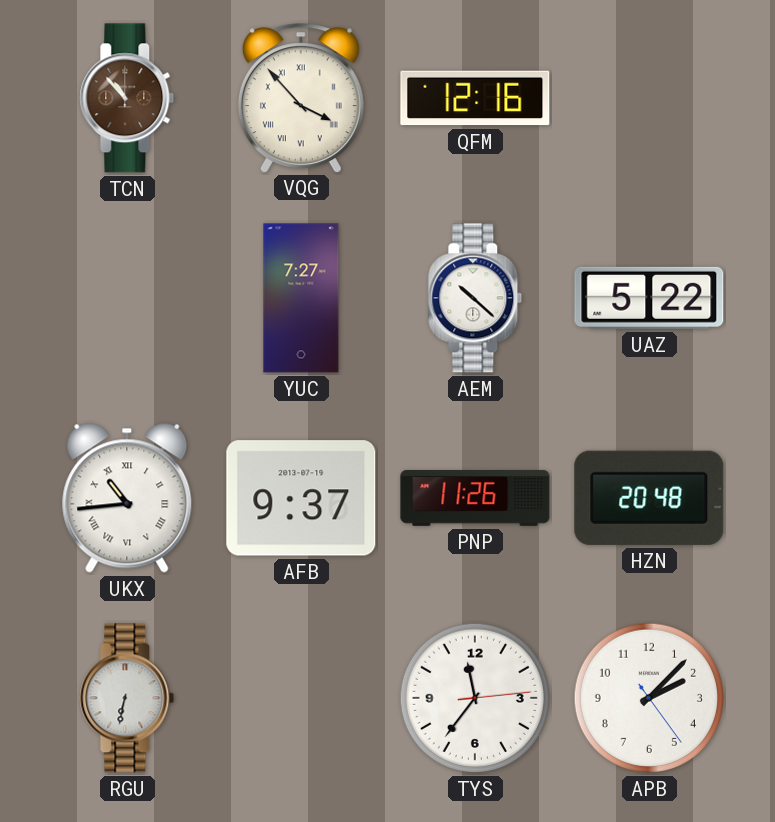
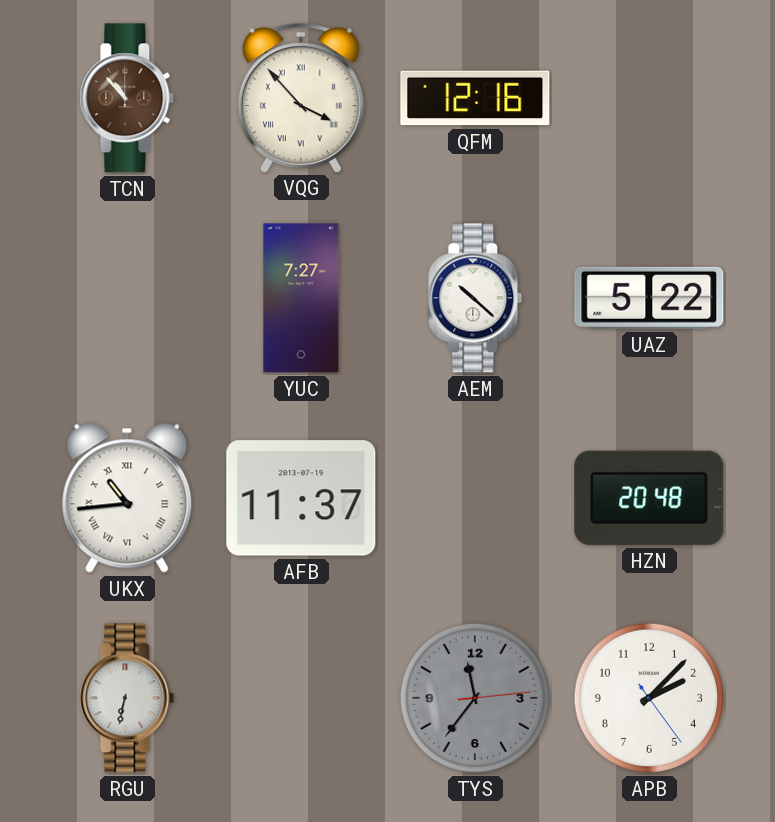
AFB: 9:37 -> 11:37 (301, 498)
PNP: 11:26 -> none (475, 499)
TYS dial: white -> grey (475, 698)
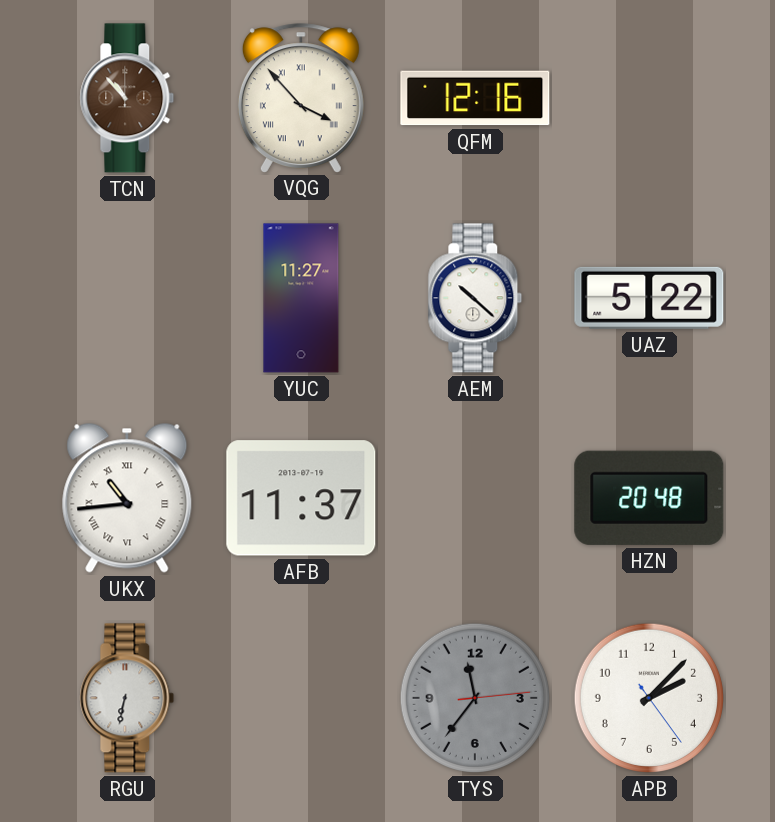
YUC: 7:27 -> 11:27 (301, 298)
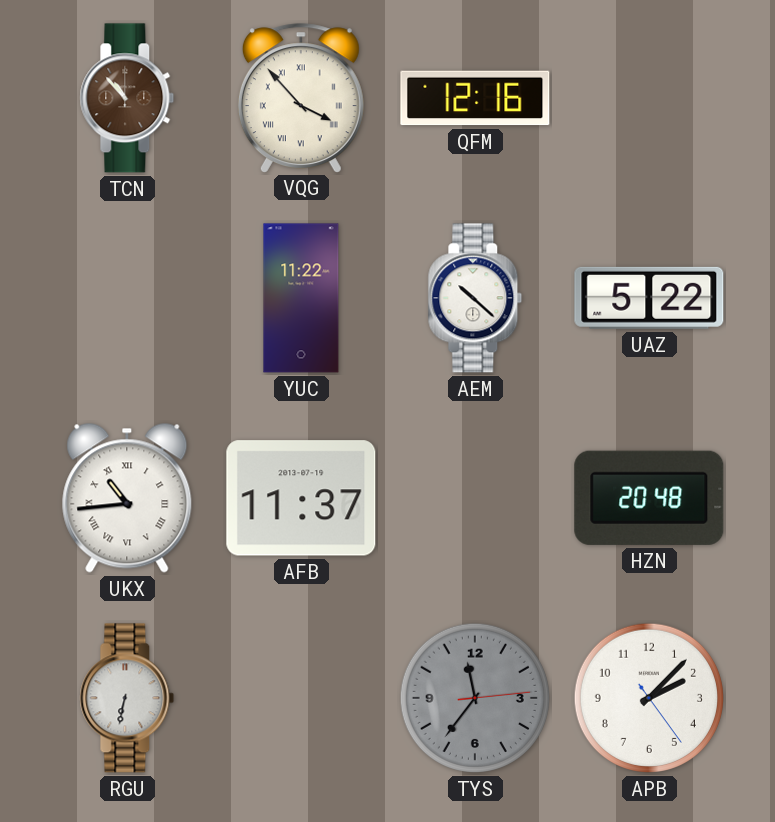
YUC: 11:27 -> 11:22 (301, 298)
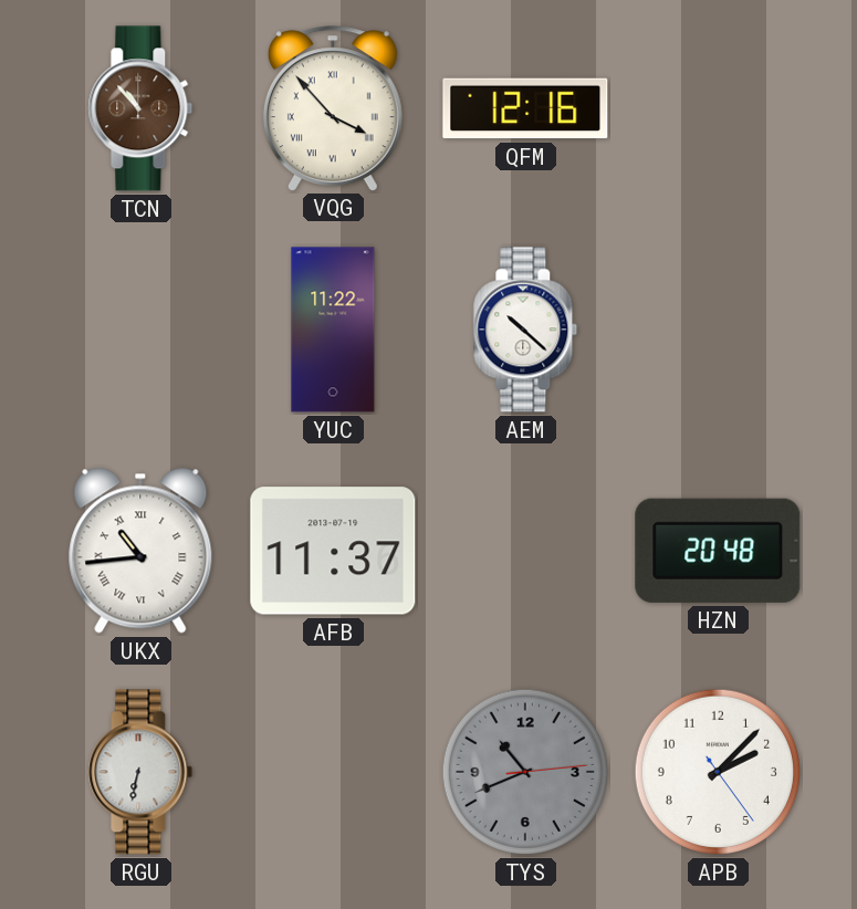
UAZ: 5:22 -> none (649, 298)
TYS: 11:36 -> 10:41 (525, 772)
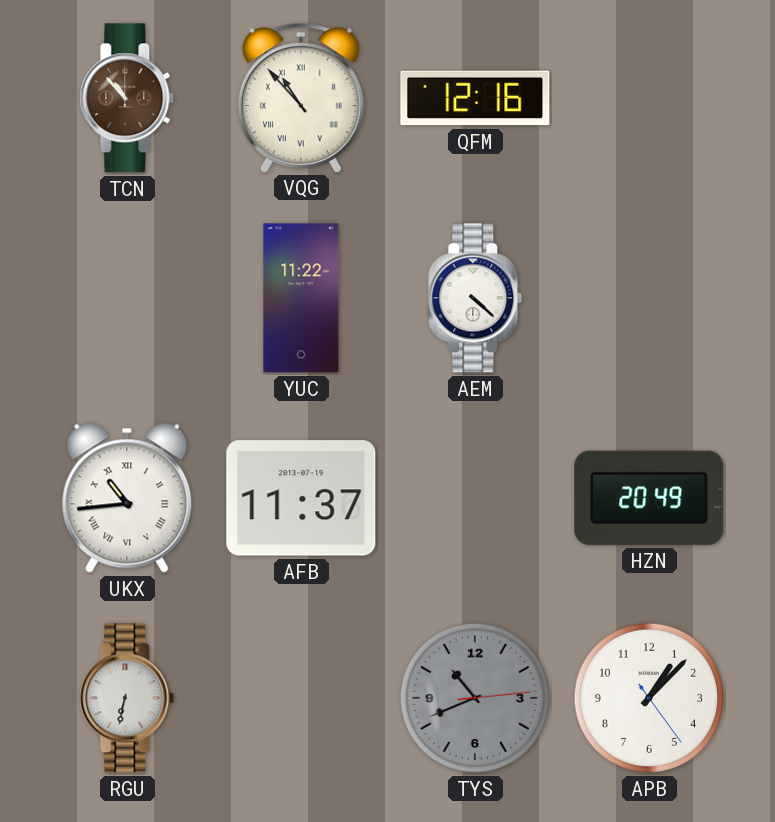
VQG: 3:53 -> 10:53 (301, 98)
AEM: 10:22 -> 4:22 (475, 298)
HZN: 20:48 -> 20:49 (649, 498)
APB: 2:07 -> 1:07 (649, 698)
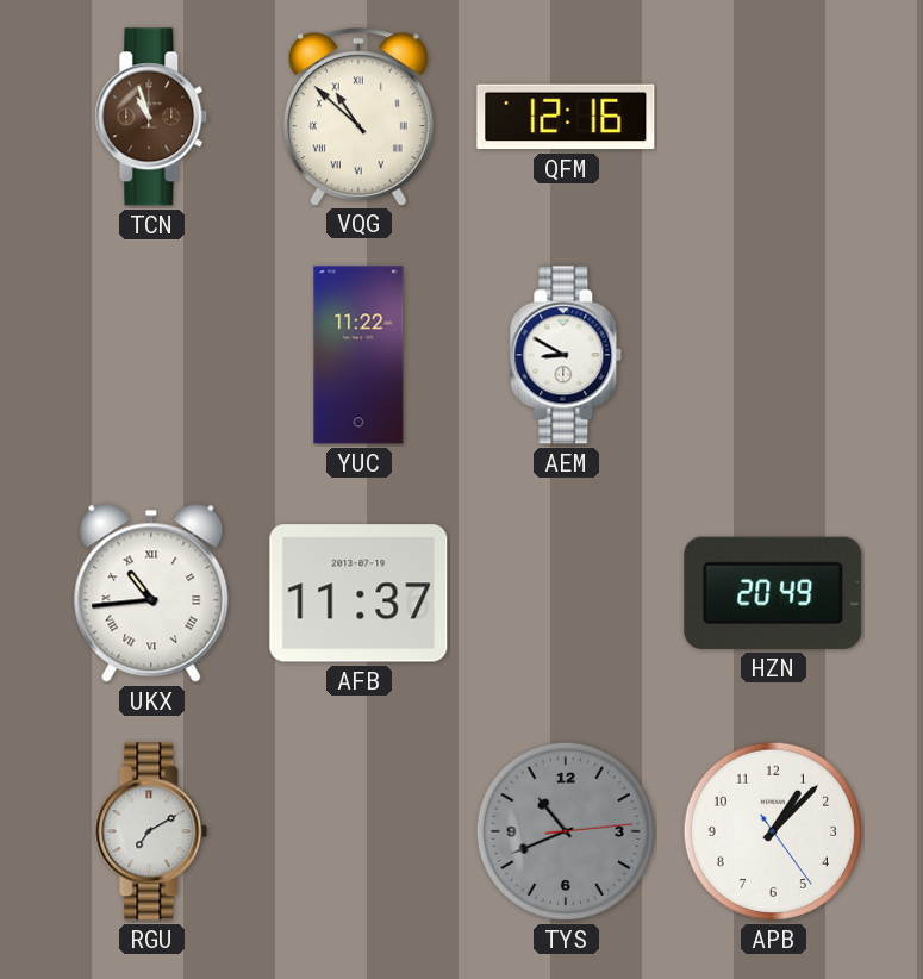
TCN: 10:53 -> 10:57 (151, 117)
VQG: 10:53 -> 10:52 (358, 117)
AEM: 4:22 -> 8:50 (566, 355)
RGU: 6:32 -> 7:10 (151, 831)
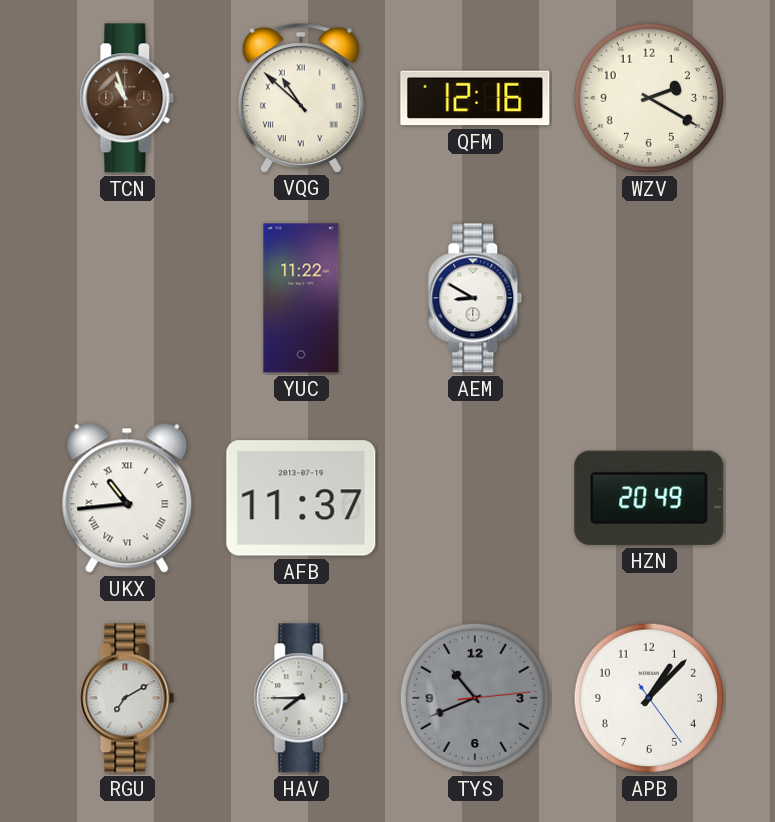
WZV: none -> 2:20 (649, 98)
HAV: none -> 7:45 (301, 698)
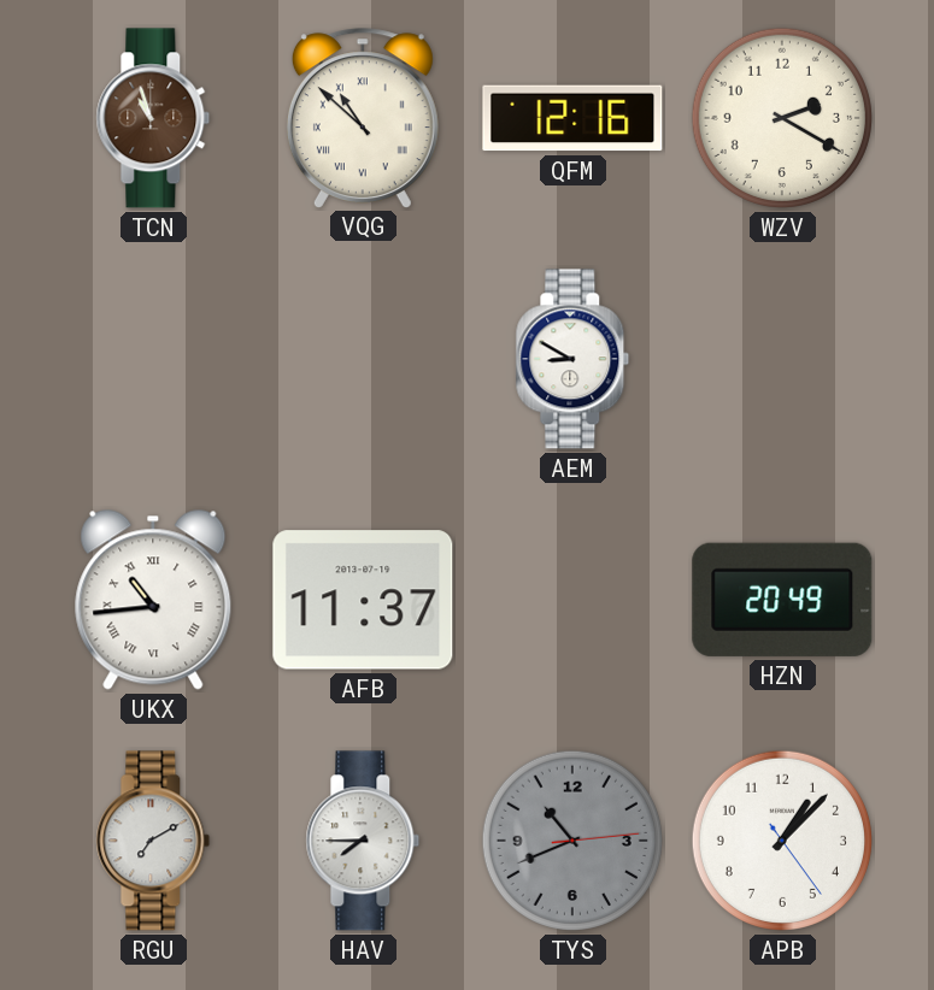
YUC: 11:22 -> none (301, 298)
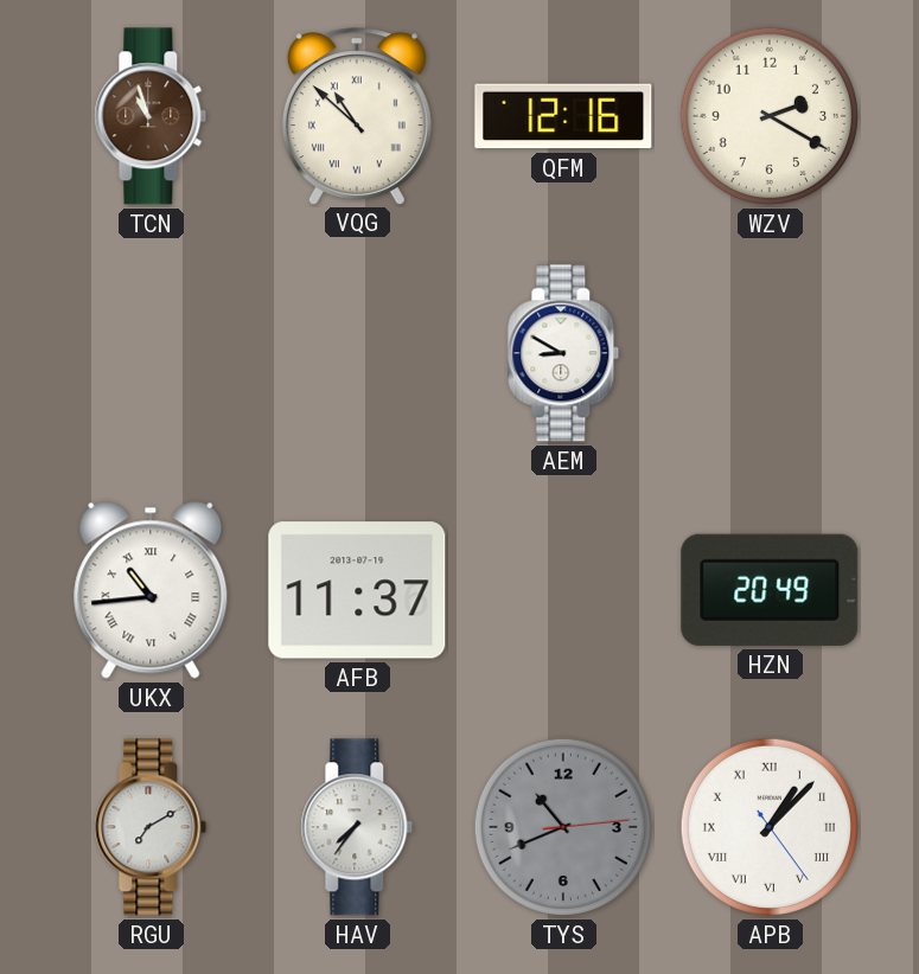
HAV: 7:45 -> 7:36 (357, 827)
APB numerals: Arabic -> Roman (770, 827)
